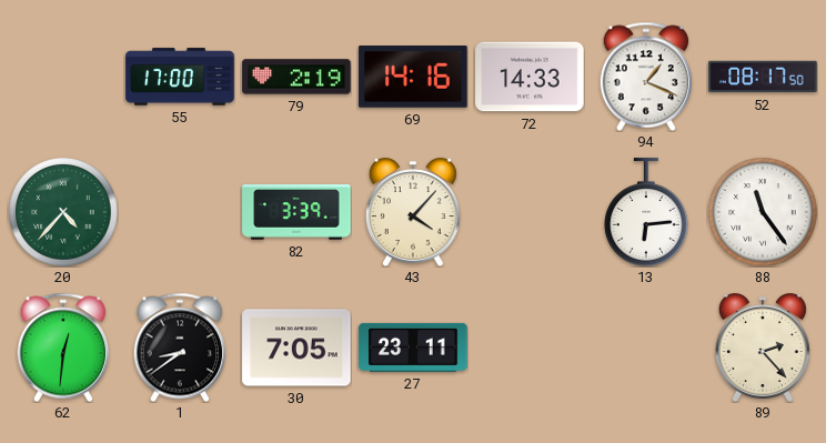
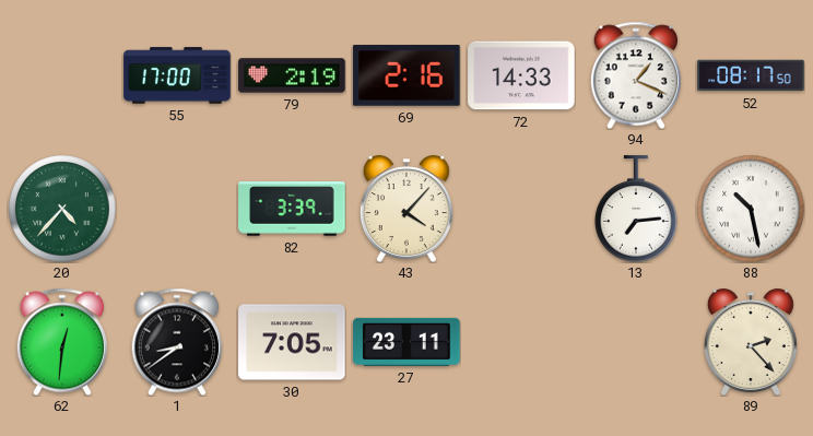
69: 14:16 -> 2:16 (406, 75)
13: 6:14 -> 7:14 (637, 209)
88: 11:24 -> 10:28 (751, 209)
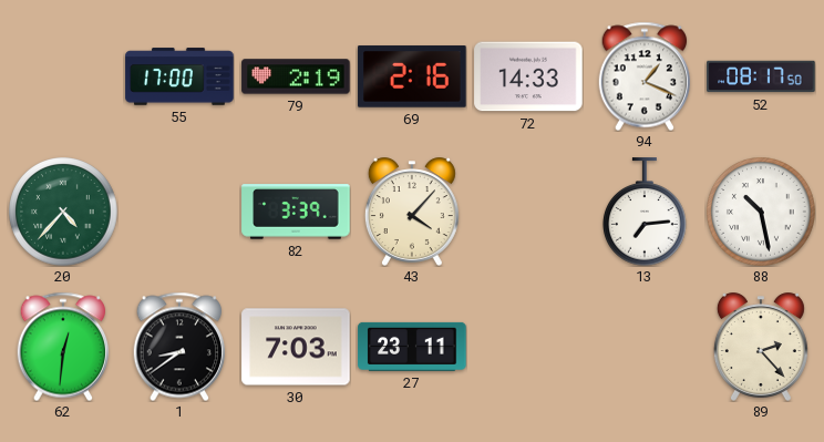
30: 7:05 -> 7:03 (296, 347)
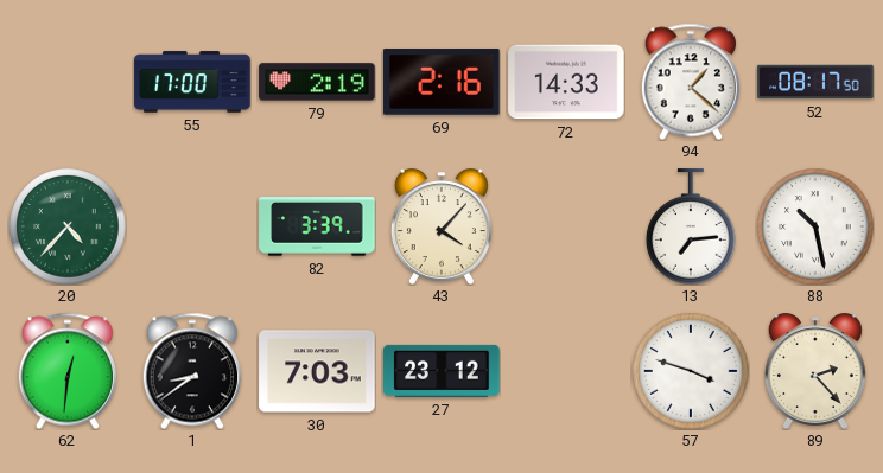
94: 1:19 -> 1:22 (690, 82)
27: 23:11 -> 23:12 (441, 371)
57: none -> 3:48 (691, 371)
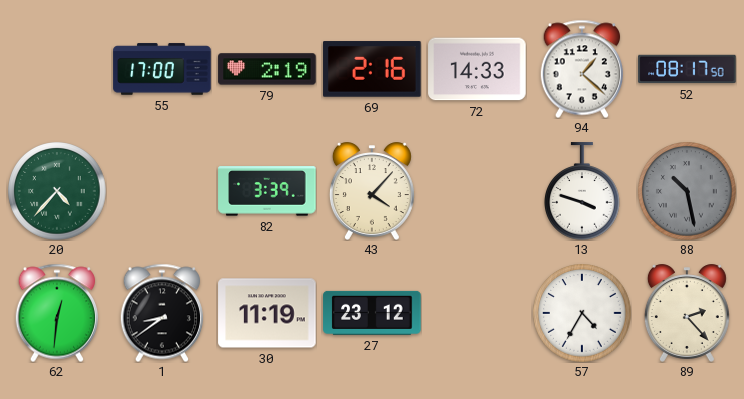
13: 7:14 -> 3:48 (583, 191)
88 dial: white -> grey (687, 191)
30: 7:03 -> 11:19 (267, 313)
57: 3:48 -> 4:35 (582, 313)
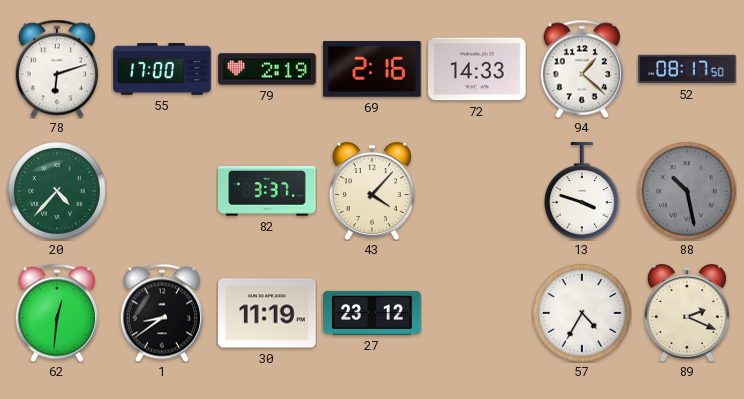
78: none -> 6:12 (56, 69)
82: 3:39 -> 3:37 (267, 191)
89: 2:23 -> 2:19 (687, 313)
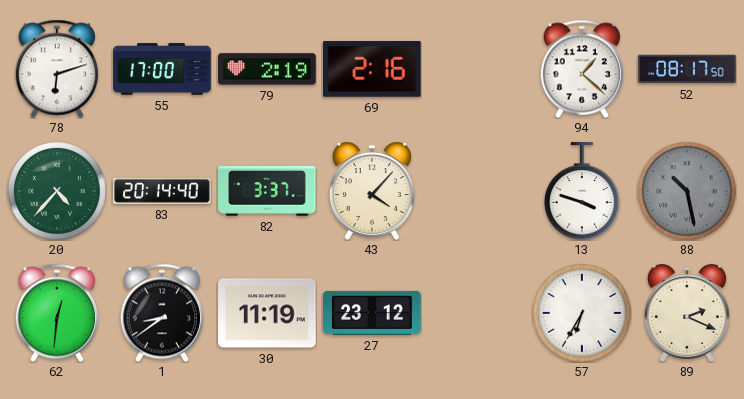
72: 14:33 -> none (477, 69)
83: none -> 20:14 (162, 191)
57: 4:35 -> 6:35 (582, 313)
